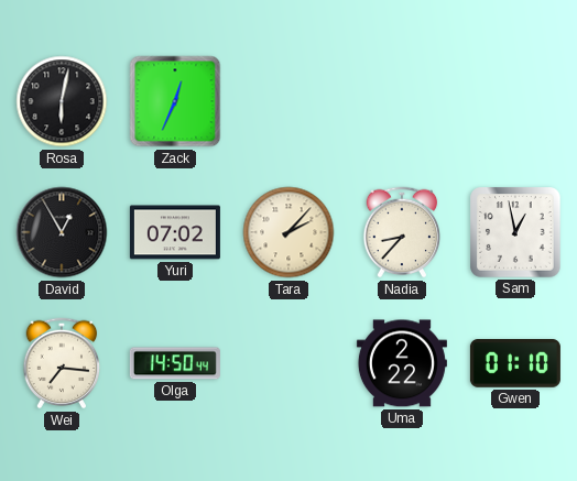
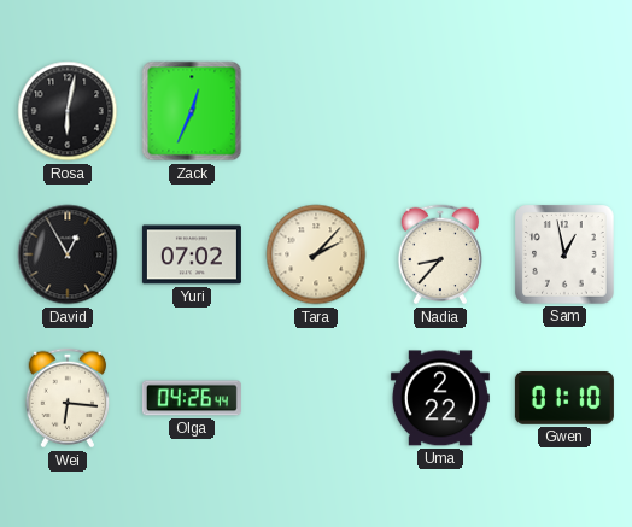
Wei: 7:16 -> 6:16 (68, 398)
Olga: 14:50 -> 04:26 (192, 398)
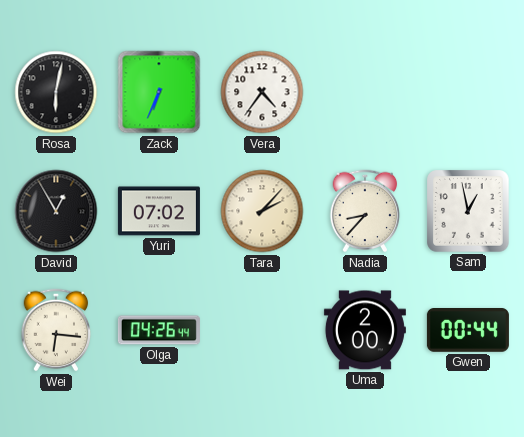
Zack: 12:34 -> 6:34 (159, 92)
Vera: none -> 4:36 (262, 92)
Uma: 2:22 -> 2:00 (365, 330)
Gwen: 01:10 -> 00:44 (468, 330)
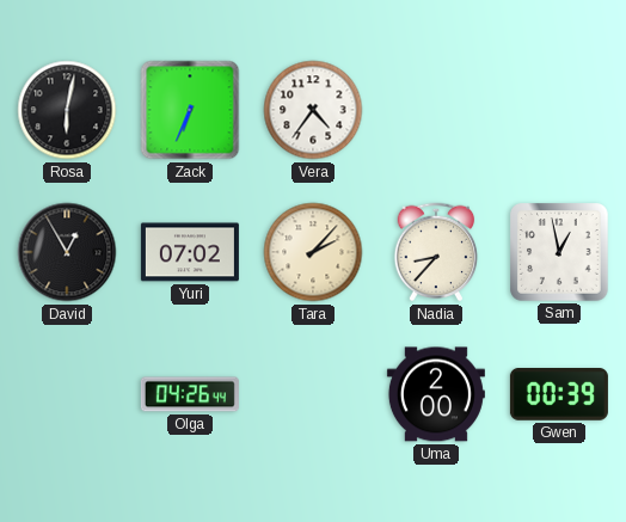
Wei: 6:16 -> none (56, 330)
Gwen: 00:44 -> 00:39 (559, 394)
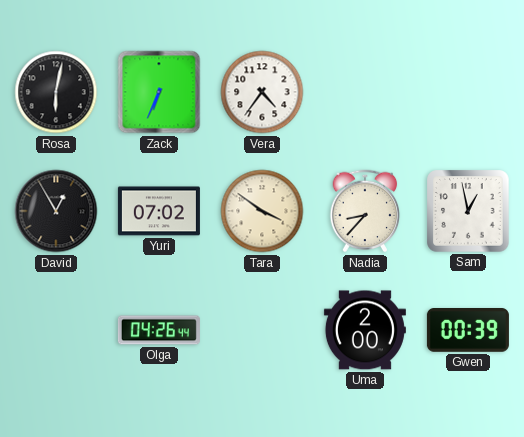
Tara: 2:07 -> 3:51 (262, 211)
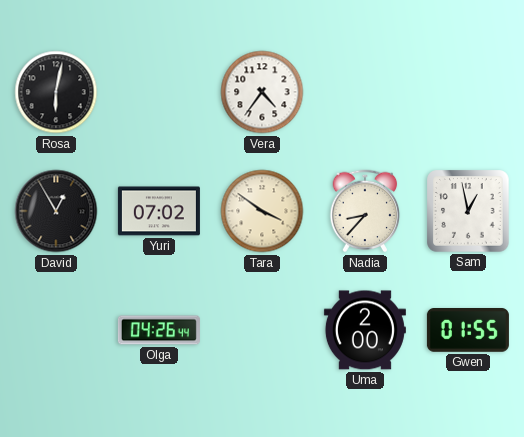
Zack: 6:34 -> none (159, 92)
Gwen: 00:39 -> 01:55 (468, 330)
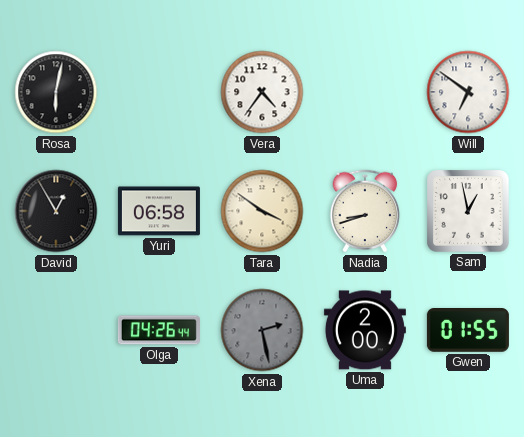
Will: none -> 6:51 (468, 92)
Yuri: 07:02 -> 06:58 (159, 211)
Nadia: 8:37 -> 8:42 (365, 211)
Xena: none -> 2:28 (262, 330)
